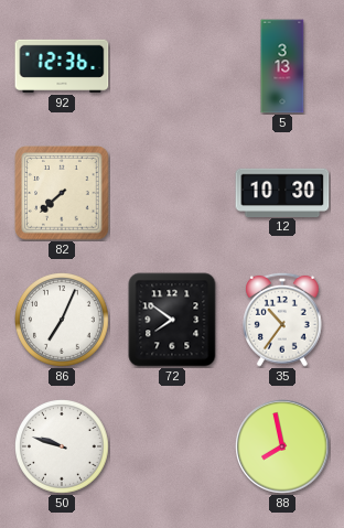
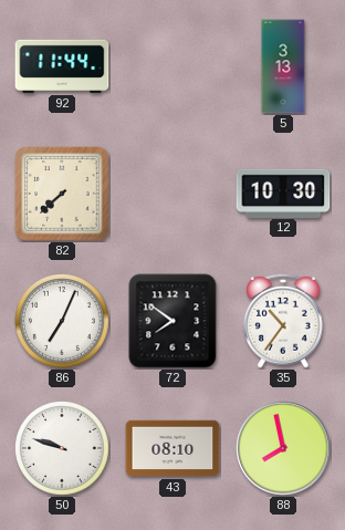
92: 12:36 -> 11:44 (62, 66)
43: none -> 08:10 (172, 448)
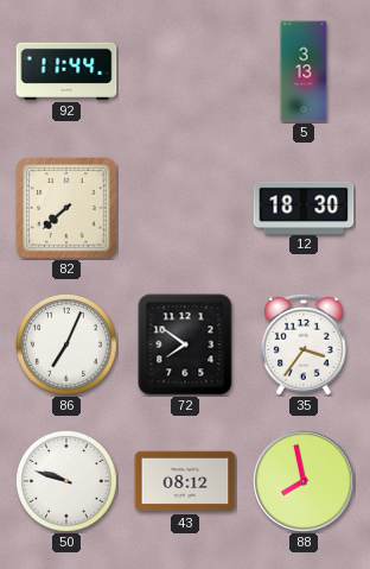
12: 10:30 -> 18:30 (304, 207)
35: 10:36 -> 3:36 (305, 344)
43: 08:10 -> 08:12 (185, 481)
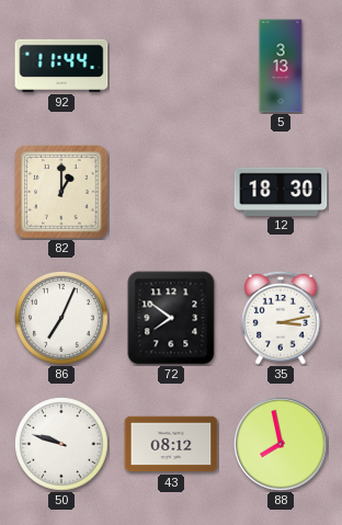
82: 7:38 -> 1:00 (61, 192)
35: 3:36 -> 3:13 (282, 318)
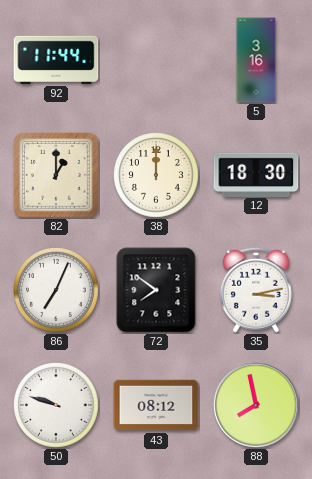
5: 3:13 -> 3:16 (256, 60)
38: none -> 12:00 (157, 176)
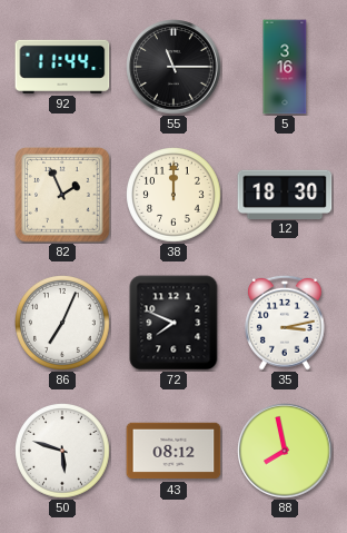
55: none -> 11:15 (173, 67)
82: 1:00 -> 1:56 (62, 195)
72: 7:51 -> 7:49 (173, 323)
50: 9:48 -> 5:48 (63, 452)
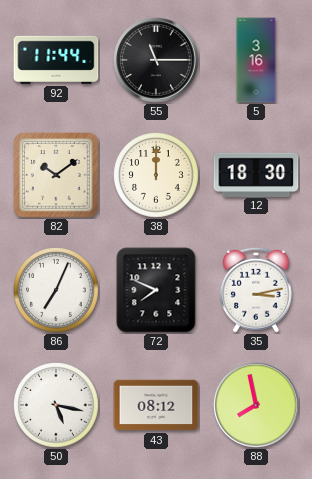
82: 1:56 -> 10:09 (56, 175)
50: 5:48 -> 5:17 (57, 406)
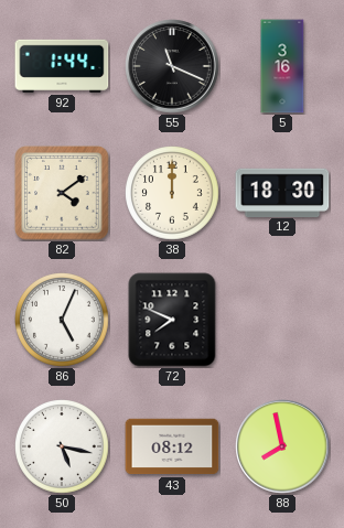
92: 11:44 -> 1:44 (62, 66)
55: 11:15 -> 11:19 (172, 66)
82: 10:09 -> 4:09 (62, 193)
86: 7:04 -> 5:04 (63, 321)
35: 3:13 -> none (257, 290)
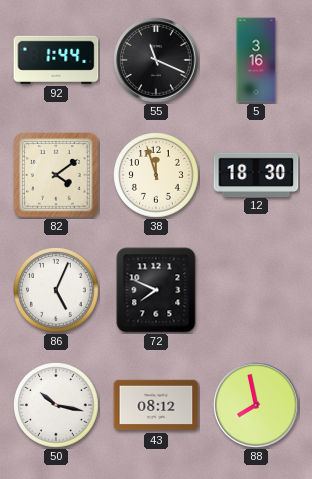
38: 12:00 -> 11:57 (157, 176)
50: 5:17 -> 10:17 (57, 406)
